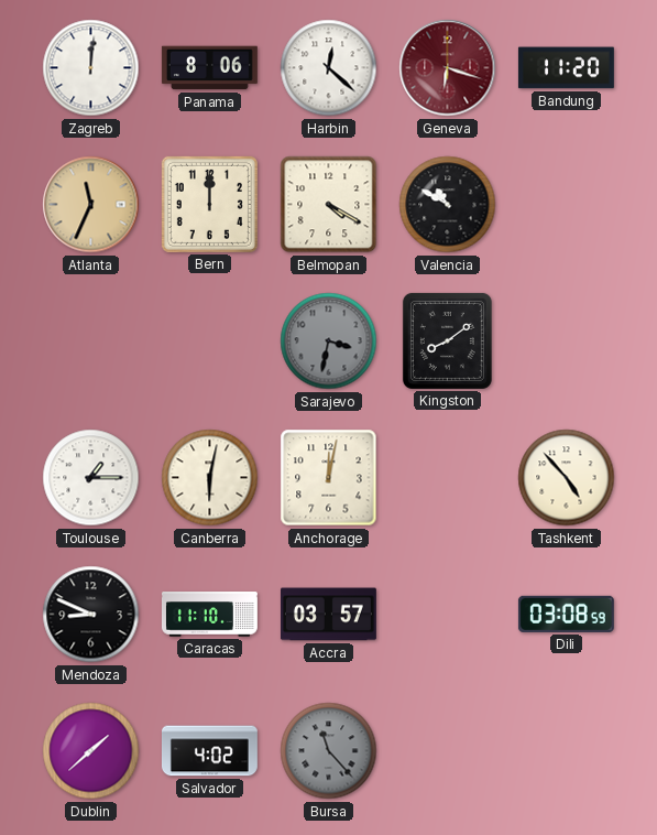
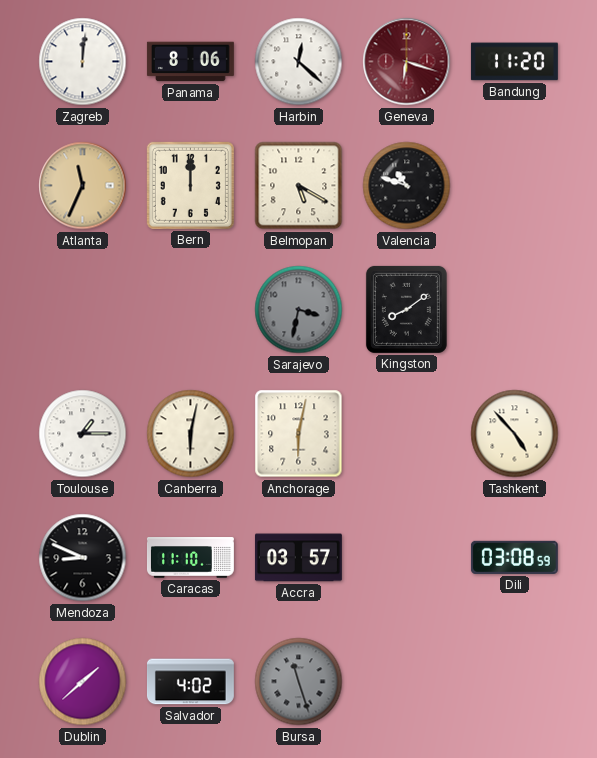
Belmopan: 4:20 -> 5:20 (299, 186)
Valencia: 10:50 -> 10:48 (407, 186)
Anchorage: 12:02 -> 6:02 (299, 434)
Bursa: 11:23 -> 11:27 (299, 682)
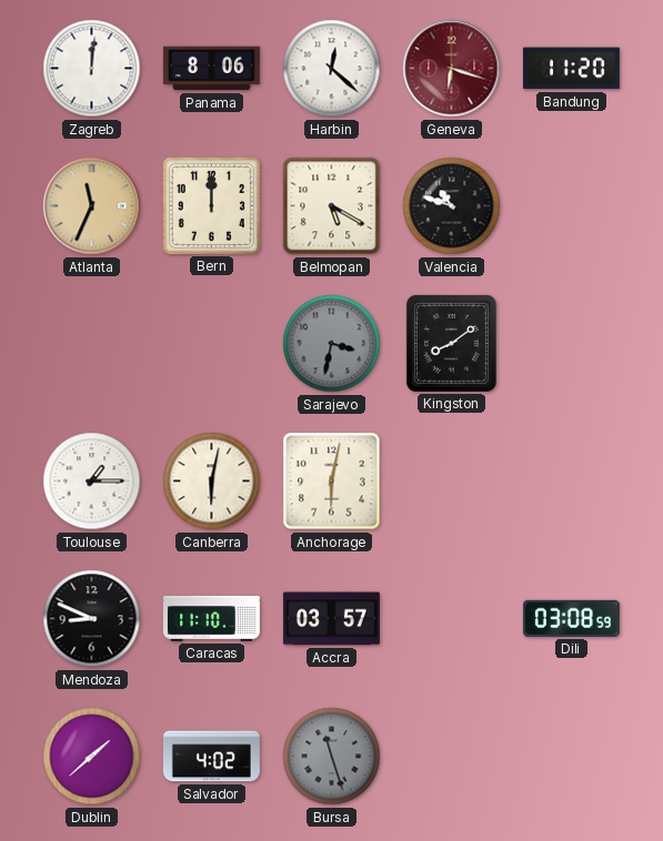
Tashkent: 4:53 -> none (515, 434)
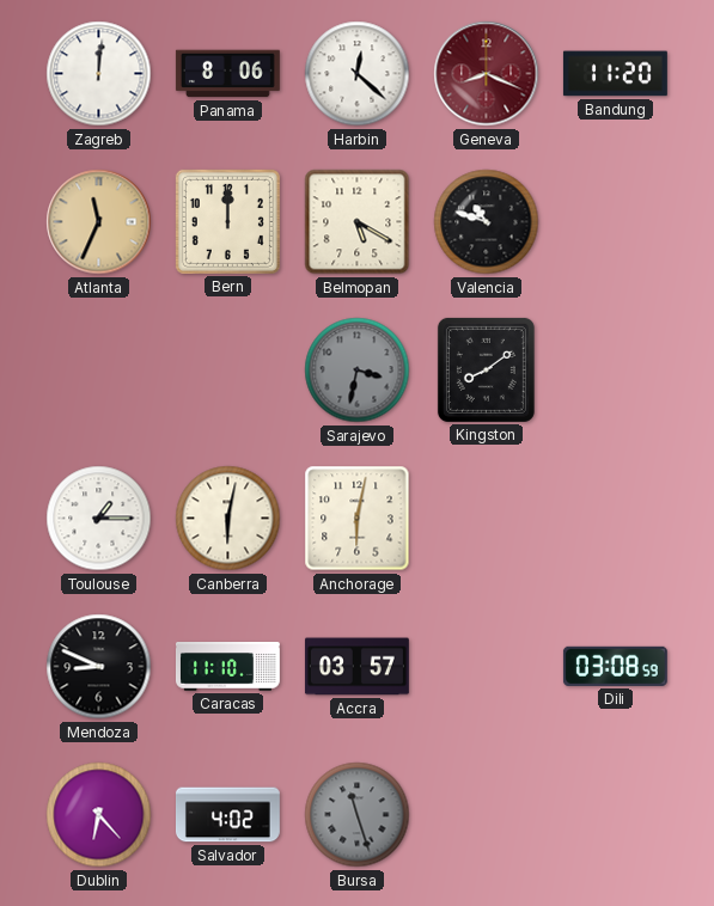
Geneva: 6:18 -> 8:19 (487, 74)
Dublin: 1:38 -> 6:23 (99, 815)
